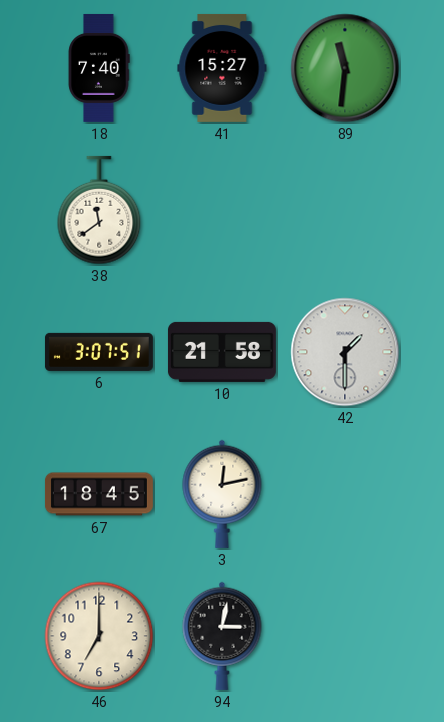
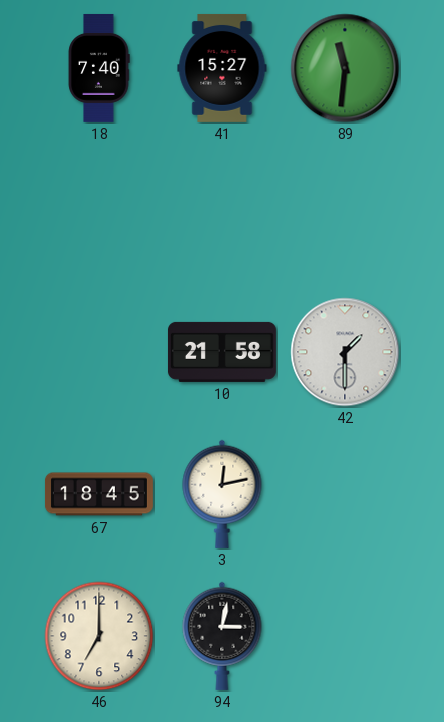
38: 11:39 -> none (99, 210)
6: 3:07 -> none (99, 352)
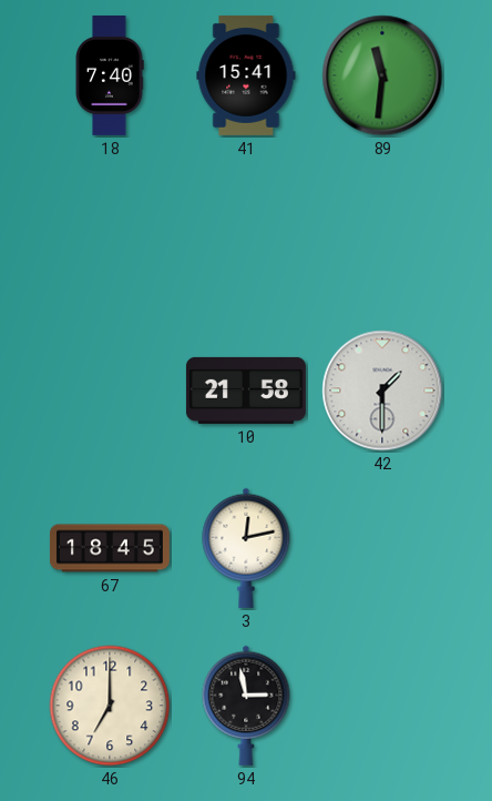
41: 15:27 -> 15:41 (246, 75)
94: 3:02 -> 2:58 (246, 706)
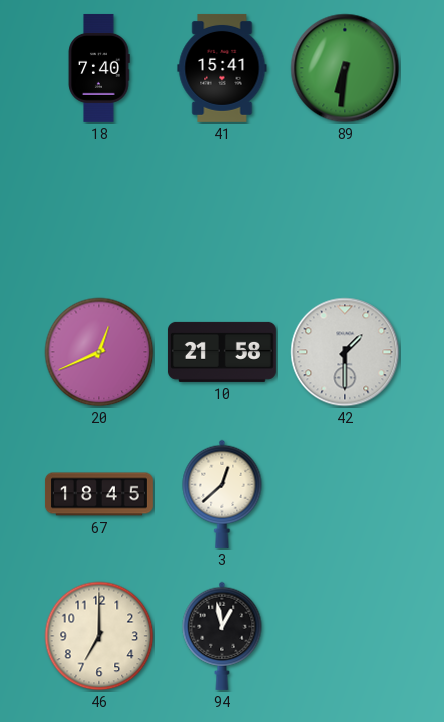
89: 11:31 -> 6:31 (345, 68)
20: none -> 12:41 (99, 352)
3: 12:13 -> 12:38 (222, 494)
94: 2:58 -> 12:58 (222, 636)
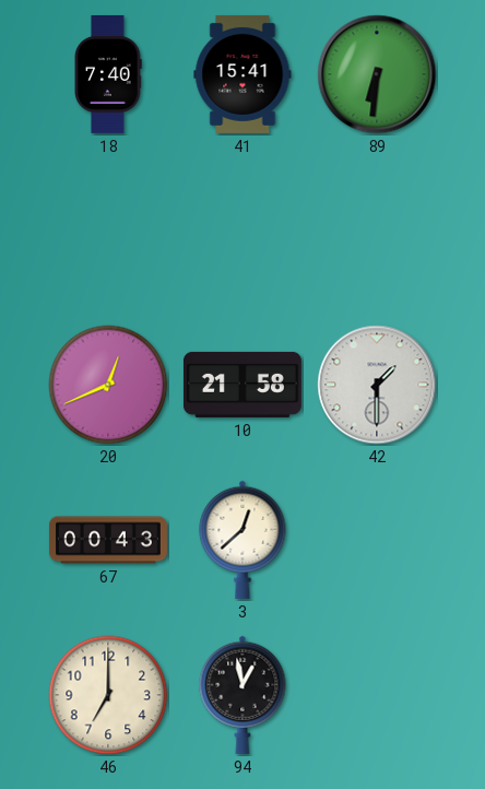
67: 18:45 -> 00:43 (108, 540)
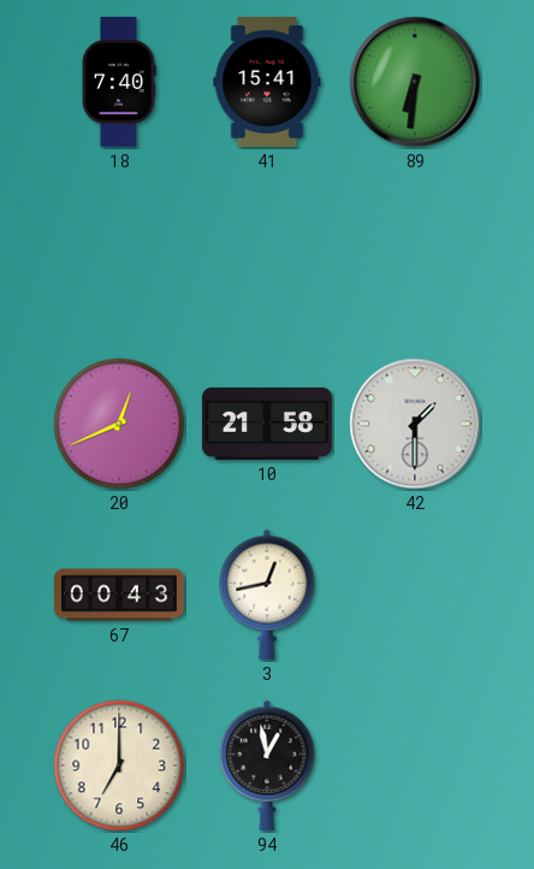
3: 12:38 -> 12:43 (267, 595)
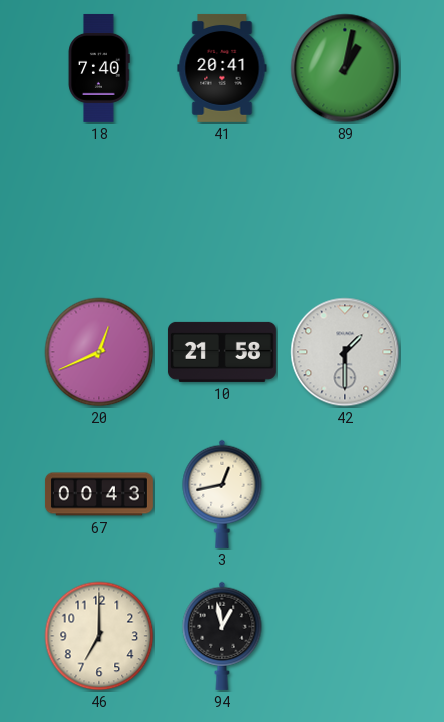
41: 15:41 -> 20:41 (222, 68)
89: 6:31 -> 1:02 (345, 68)
